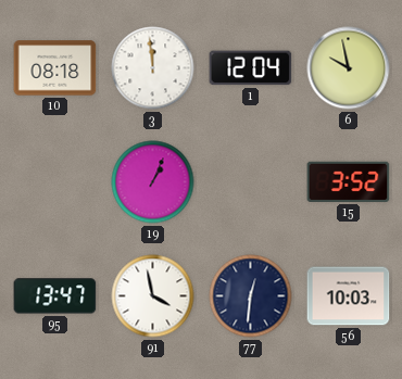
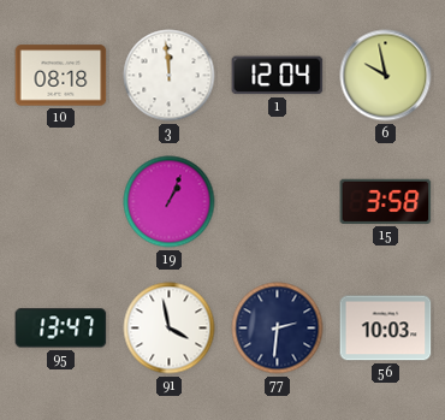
15: 3:52 -> 3:58 (386, 201)
77: 12:31 -> 2:31 (278, 329)
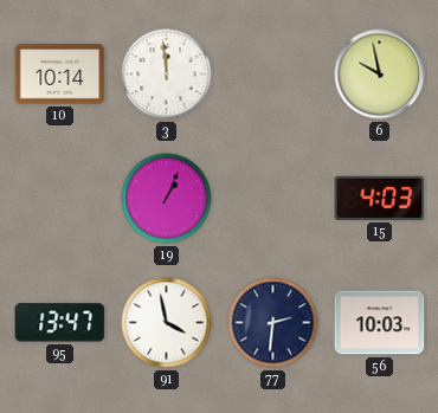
10: 08:18 -> 10:14 (60, 75)
1: 12:04 -> none (278, 76)
15: 3:58 -> 4:03 (380, 198)
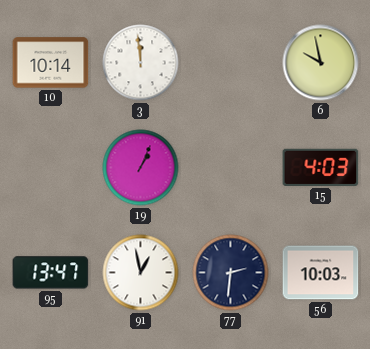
91: 3:58 -> 12:58 (141, 273)
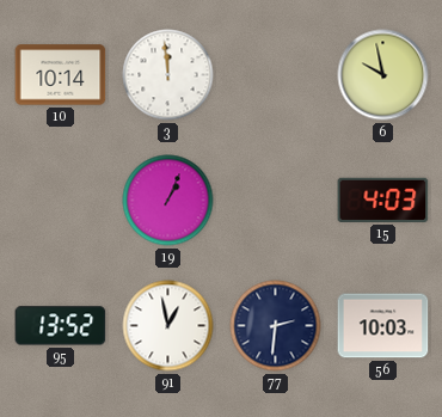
95: 13:47 -> 13:52 (61, 326)
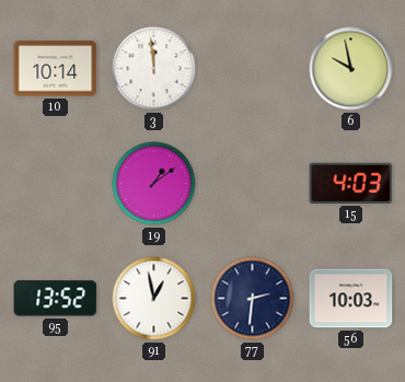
19: 1:04 -> 1:09 (154, 184)
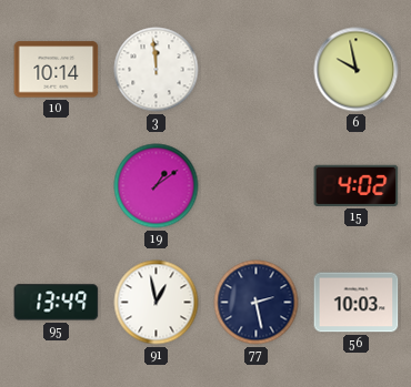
15: 4:03 -> 4:02 (357, 185)
95: 13:52 -> 13:49 (57, 303)
77: 2:31 -> 2:28 (257, 303)
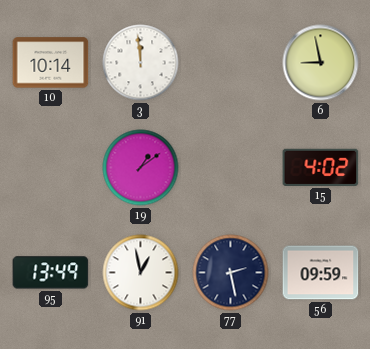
6: 9:58 -> 8:58 (321, 63)
56: 10:03 -> 09:59 (321, 273)
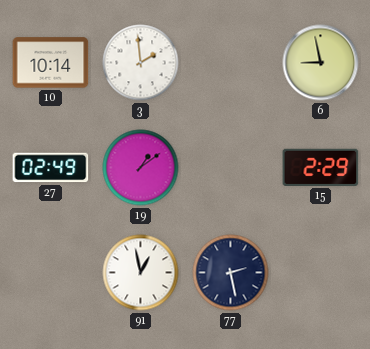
3: 11:59 -> 1:59 (141, 63)
27: none -> 02:49 (51, 168)
15: 4:02 -> 2:29 (321, 167)
95: 13:49 -> none (51, 273)
56: 09:59 -> none (321, 273)
